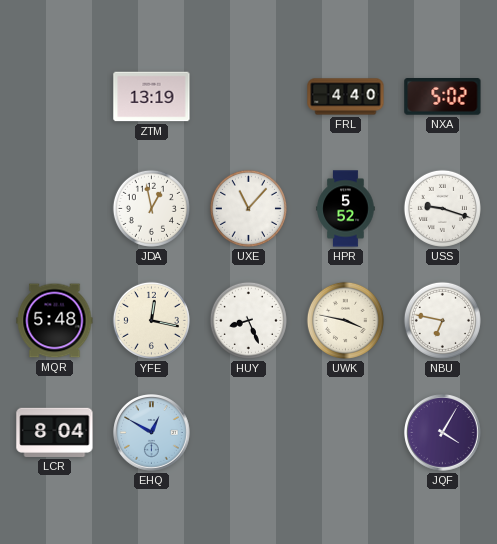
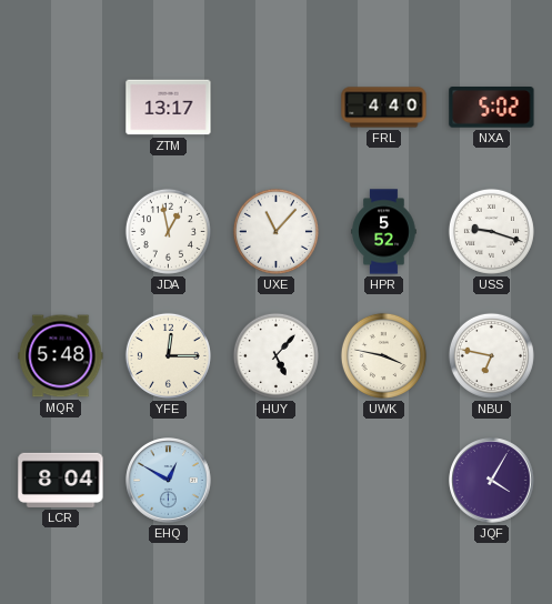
ZTM: 13:19 -> 13:17 (169, 108)
YFE: 12:17 -> 12:15 (168, 355)
HUY: 8:26 -> 5:07 (275, 355)
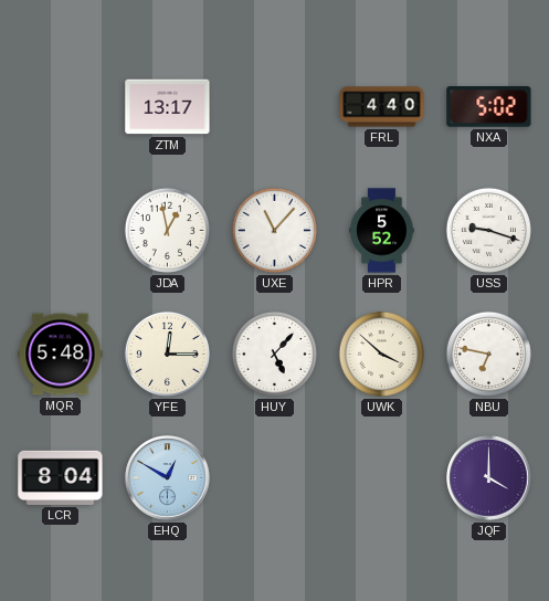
UWK: 3:47 -> 3:52 (381, 354)
JQF: 4:05 -> 4:00 (489, 478)
